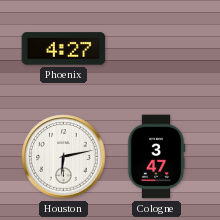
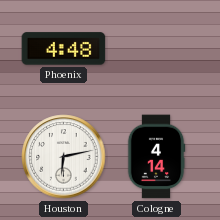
Phoenix: 4:27 -> 4:48 (64, 49)
Cologne: 3:47 -> 4:14 (156, 157)
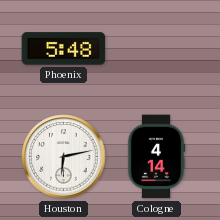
Phoenix: 4:48 -> 5:48 (64, 49)
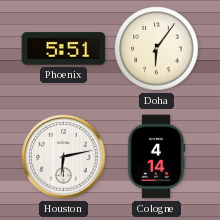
Phoenix: 5:48 -> 5:51 (64, 49)
Doha: none -> 6:06 (157, 49)
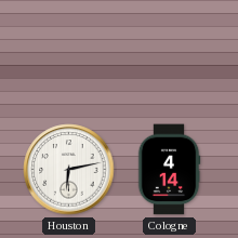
Phoenix: 5:51 -> none (64, 49)
Doha: 6:06 -> none (157, 49)
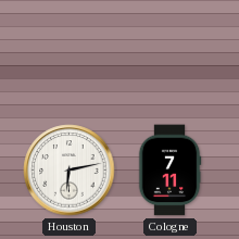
Cologne: 4:14 -> 7:11 (169, 171)
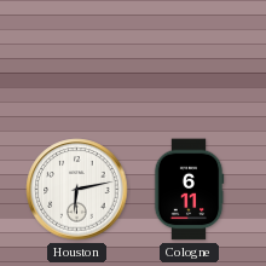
Cologne: 7:11 -> 6:11 (189, 190)
